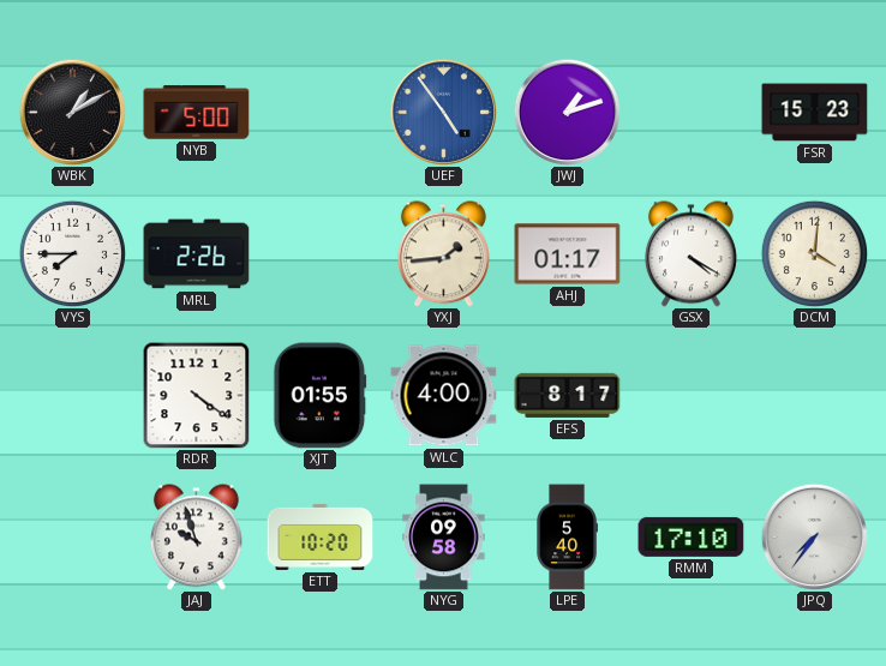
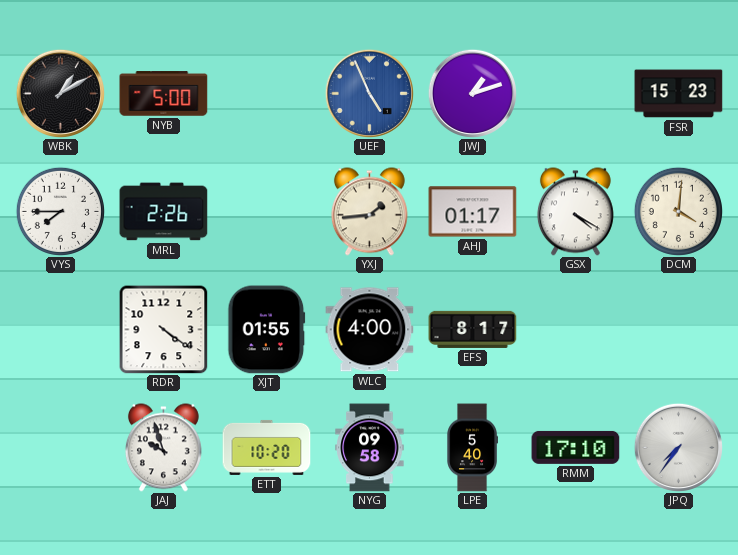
UEF: 4:54 -> 4:56 (369, 93)
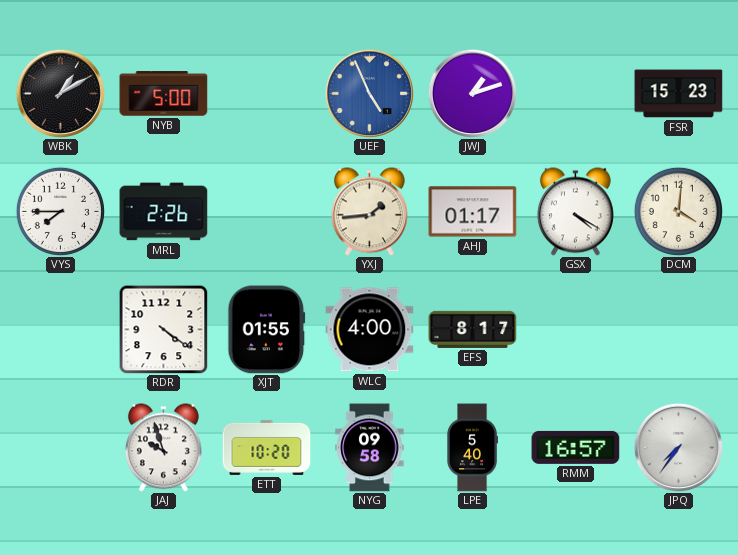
RMM: 17:10 -> 16:57 (576, 447)
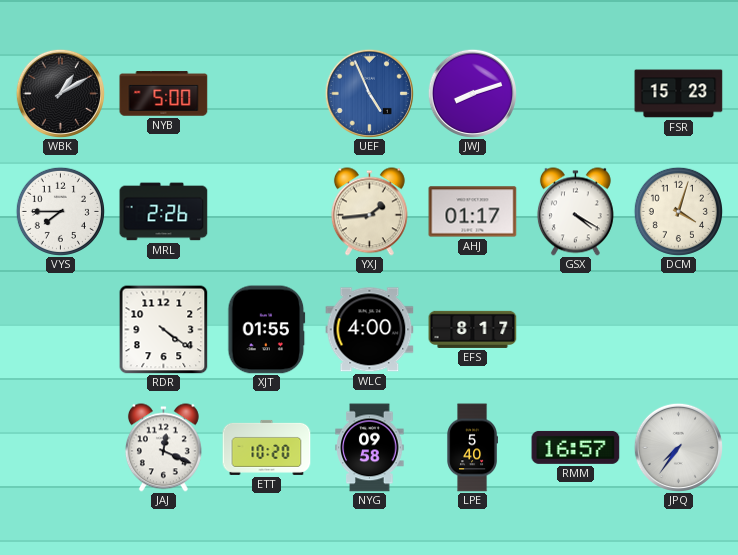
JWJ: 1:12 -> 8:12 (472, 93)
DCM: 4:01 -> 4:03 (678, 211)
JAJ: 9:57 -> 12:19 (163, 448)
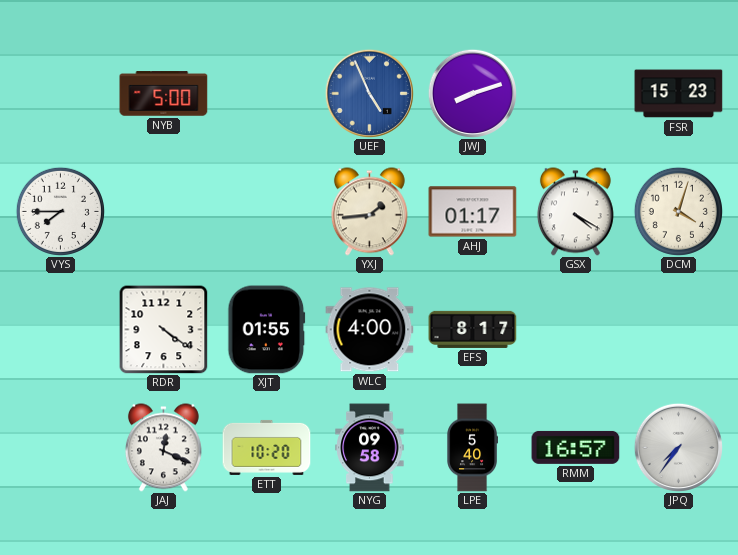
WBK: 1:10 -> none (60, 93)
MRL: 2:26 -> none (164, 212)
